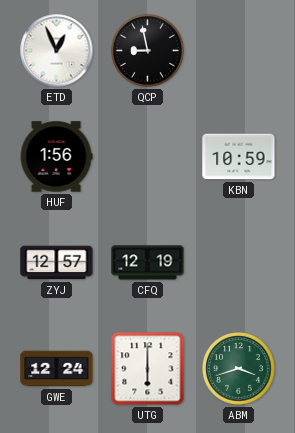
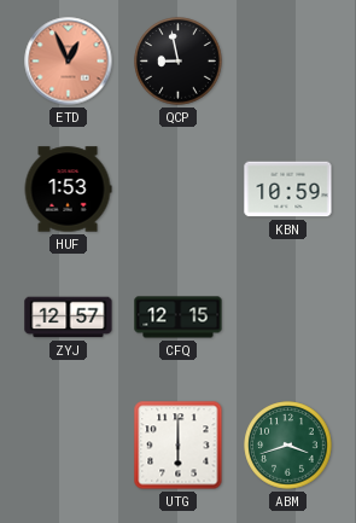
ETD dial: white -> salmon (69, 62)
HUF: 1:56 -> 1:53 (68, 190)
CFQ: 12:19 -> 12:15 (179, 318)
GWE: 12:24 -> none (57, 369)
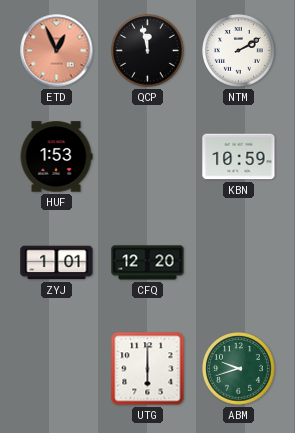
QCP: 8:58 -> 11:58 (148, 51)
NTM: none -> 2:10 (239, 51)
ZYJ: 12:57 -> 1:01 (57, 263)
CFQ: 12:15 -> 12:20 (148, 263)
ABM: 3:42 -> 9:42 (239, 369)
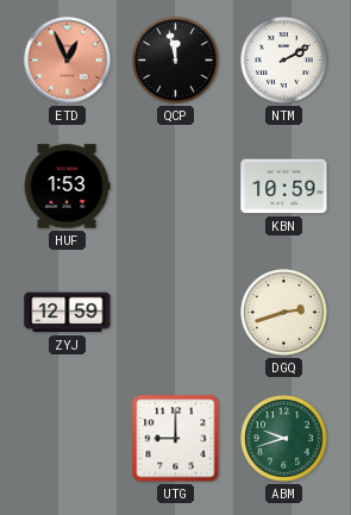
ZYJ: 1:01 -> 12:59 (68, 313)
CFQ: 12:20 -> none (148, 263)
DGQ: none -> 2:42 (284, 313)
UTG: 6:00 -> 9:00 (176, 439)
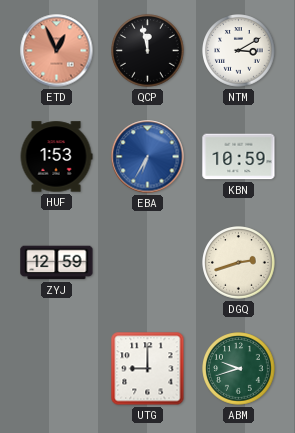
NTM: 2:10 -> 3:10 (239, 51)
EBA: none -> 6:35 (148, 157)
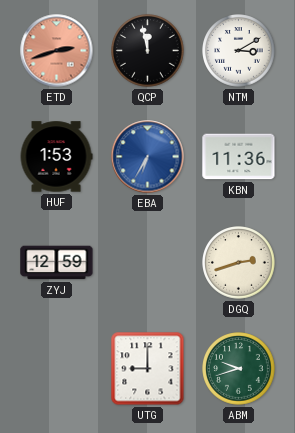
ETD: 12:56 -> 2:42 (57, 51)
KBN: 10:59 -> 11:36 (239, 157)
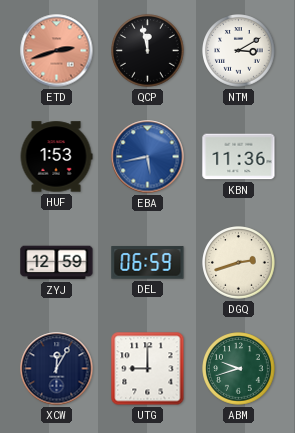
EBA: 6:35 -> 5:43 (148, 157)
DEL: none -> 06:59 (148, 263)
XCW: none -> 12:05 (57, 369)
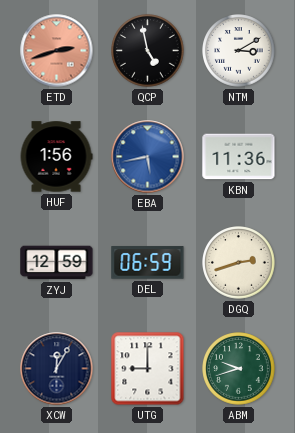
QCP: 11:58 -> 4:58 (148, 51)
HUF: 1:53 -> 1:56 (56, 157)
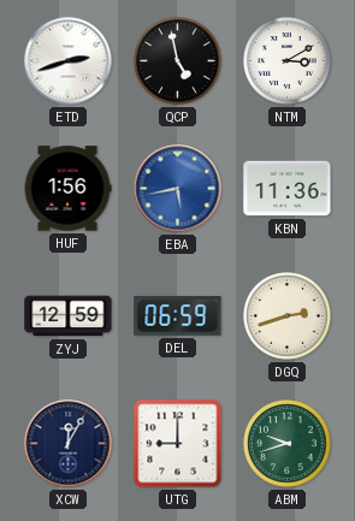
ETD dial: salmon -> white (69, 61)
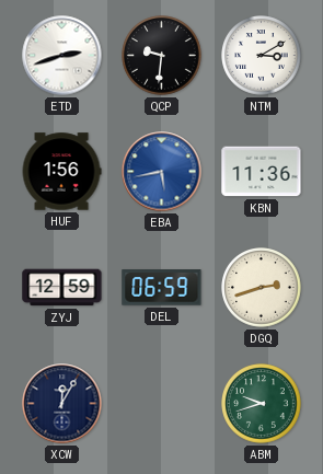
QCP: 4:58 -> 9:31 (162, 56)
UTG: 9:00 -> none (178, 444)
